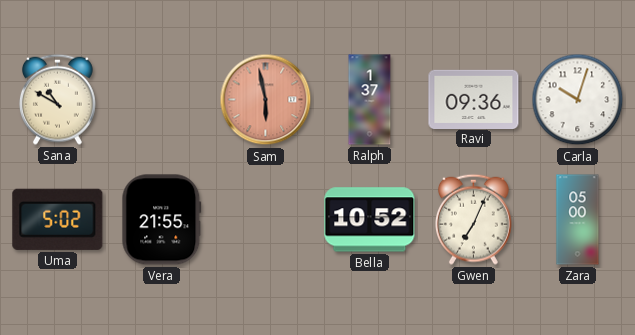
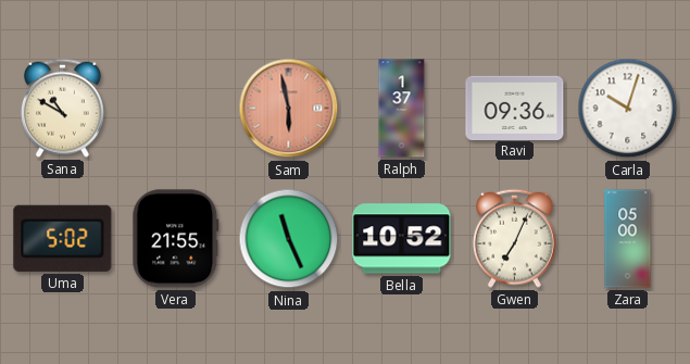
Nina: none -> 11:26 (289, 239)
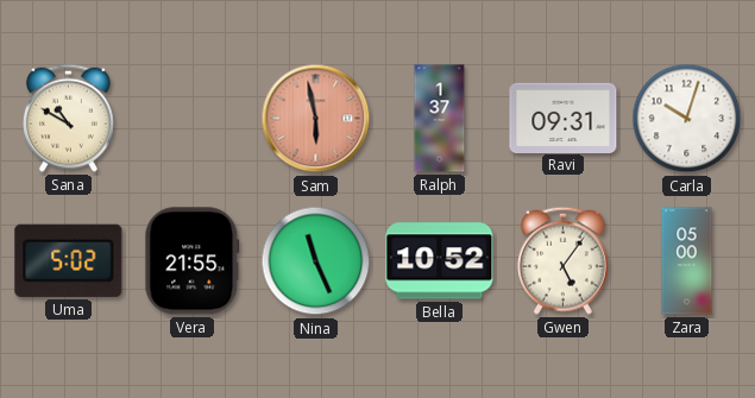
Ravi: 09:36 -> 09:31 (564, 118)
Gwen: 7:04 -> 5:06 (564, 260)
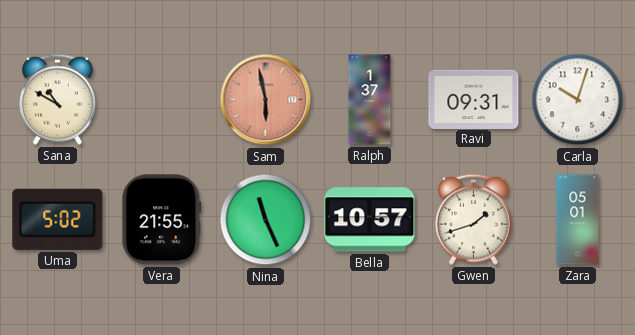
Bella: 10:52 -> 10:57 (370, 220)
Gwen: 5:06 -> 1:42 (474, 219)
Zara: 05:00 -> 05:01 (578, 220)
